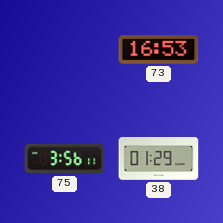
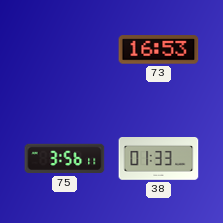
38: 01:29 -> 01:33 (159, 159)
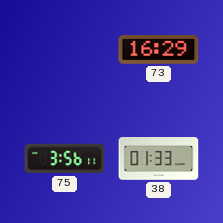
73: 16:53 -> 16:29 (159, 50)
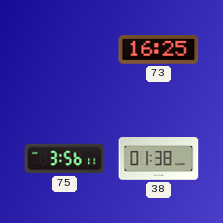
73: 16:29 -> 16:25 (159, 50)
38: 01:33 -> 01:38 (159, 159)
